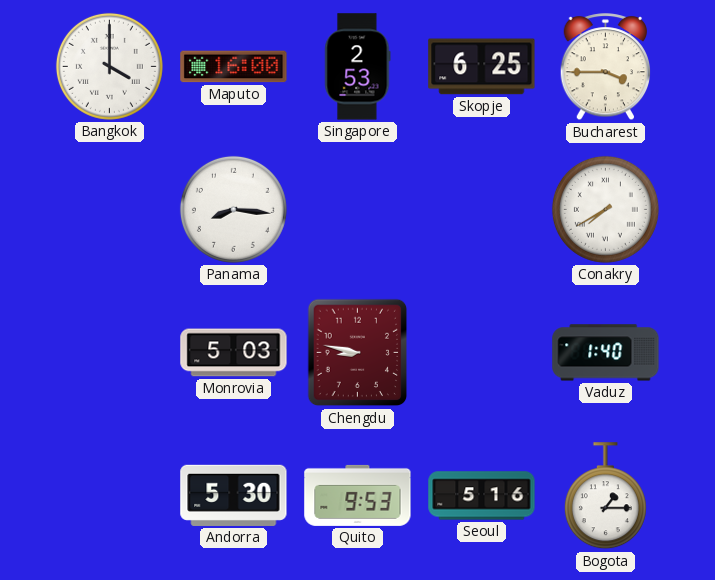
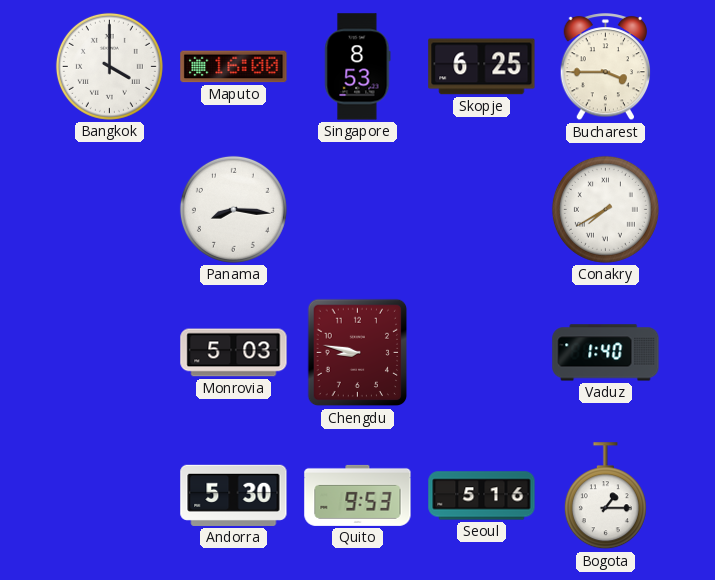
Singapore: 2:53 -> 8:53 (357, 67)
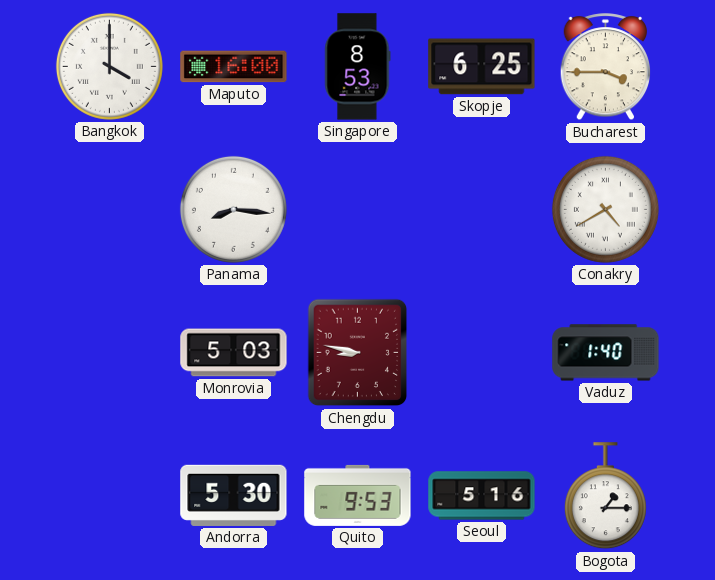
Conakry: 7:40 -> 4:40 (605, 209)
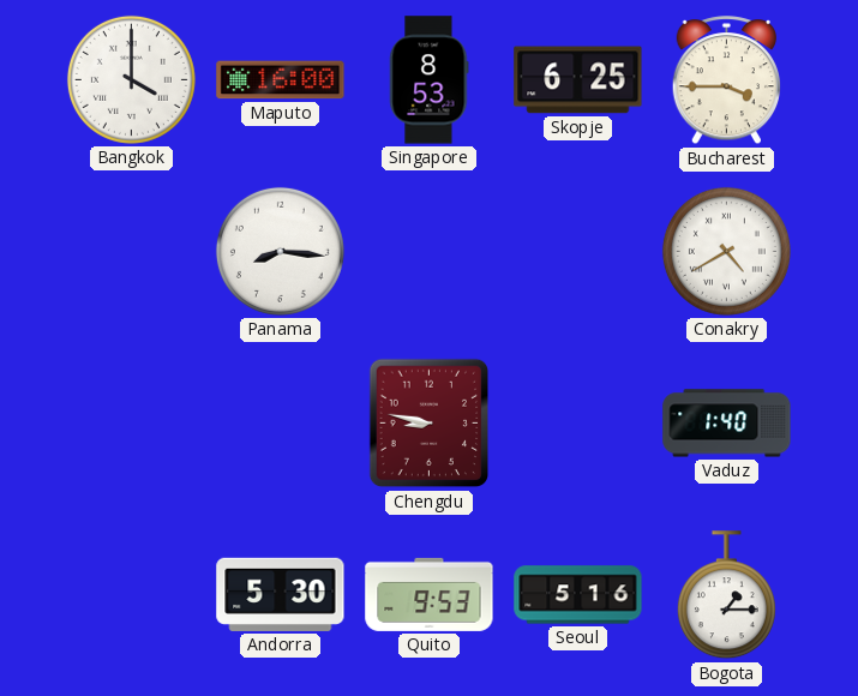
Monrovia: 5:03 -> none (234, 353)
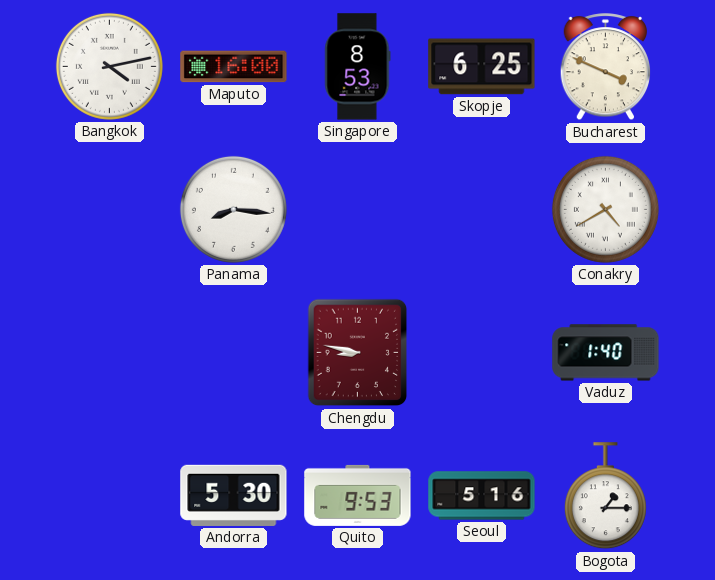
Bangkok: 4:00 -> 4:13 (109, 66)
Bucharest: 3:45 -> 3:49 (606, 67)
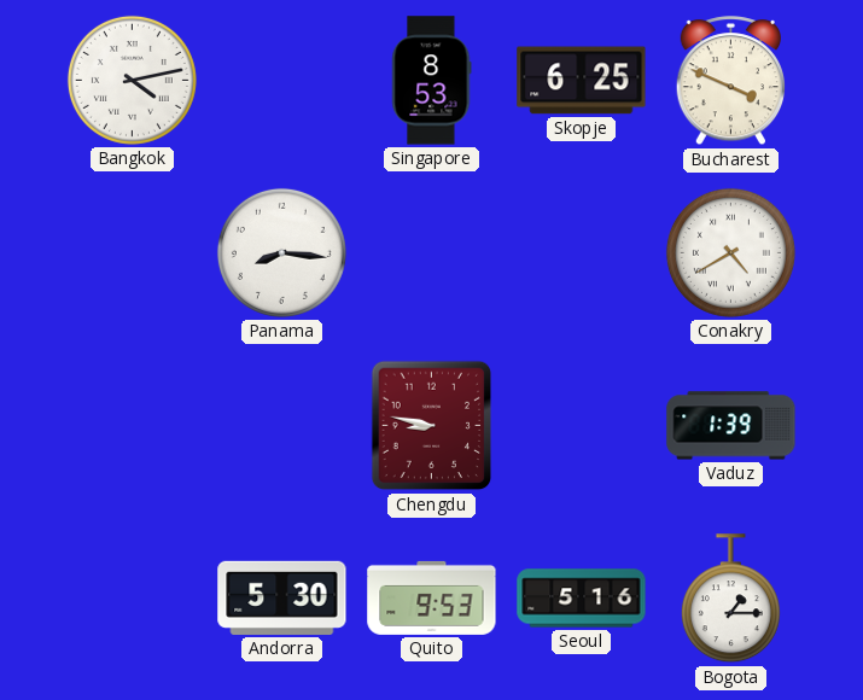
Maputo: 16:00 -> none (234, 67)
Vaduz: 1:40 -> 1:39 (731, 426)
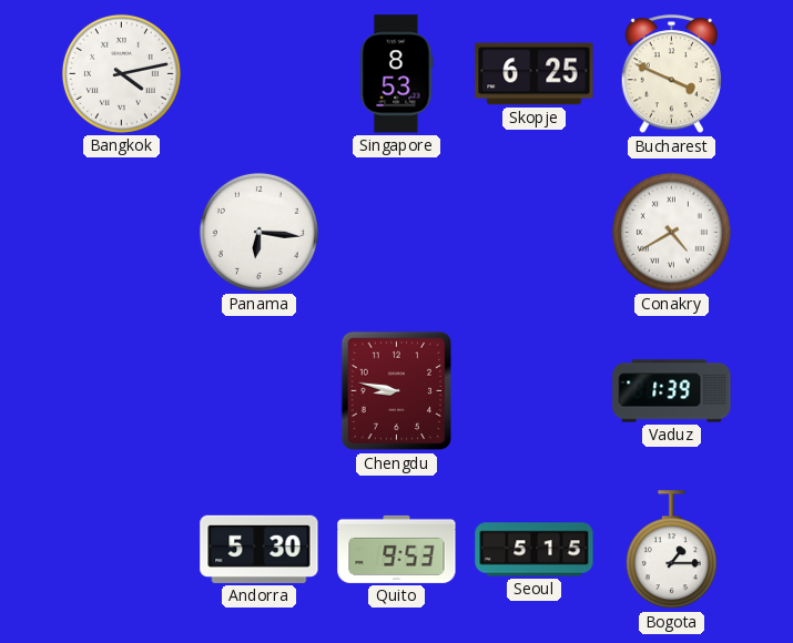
Panama: 8:16 -> 6:16 (258, 232)
Seoul: 5:16 -> 5:15 (535, 550)
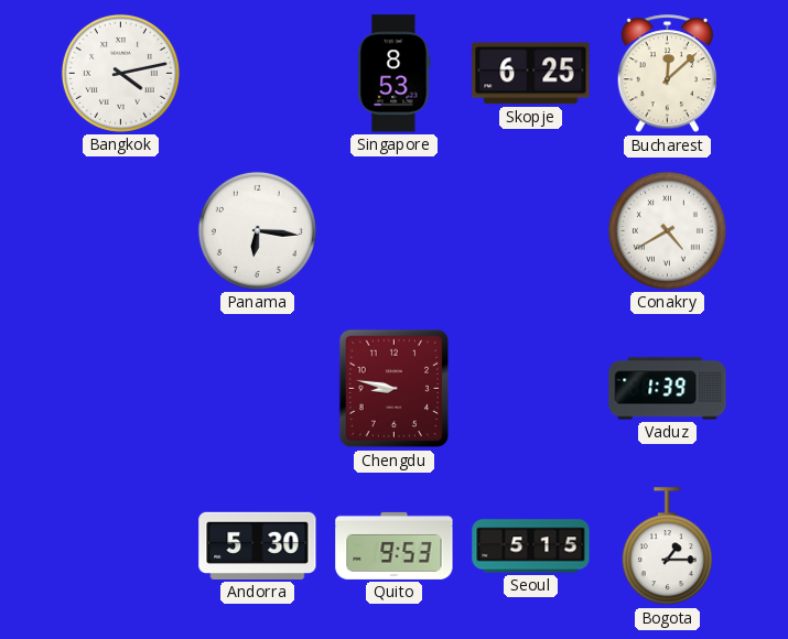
Bucharest: 3:49 -> 12:08 (668, 74)
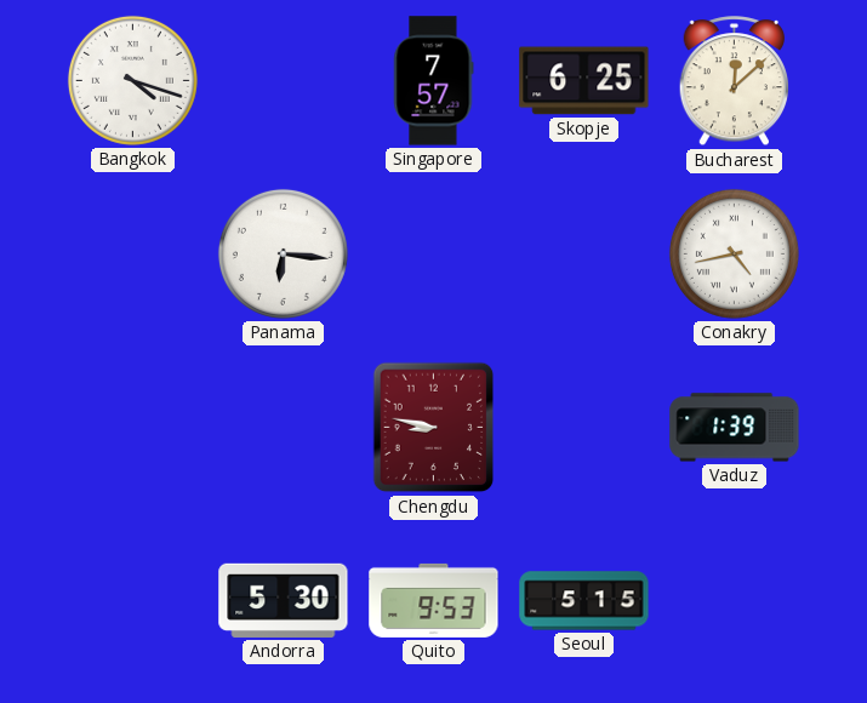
Bangkok: 4:13 -> 4:18 (132, 80)
Singapore: 8:53 -> 7:57 (433, 81)
Conakry: 4:40 -> 4:43 (734, 253)
Bogota: 1:15 -> none (667, 546)
